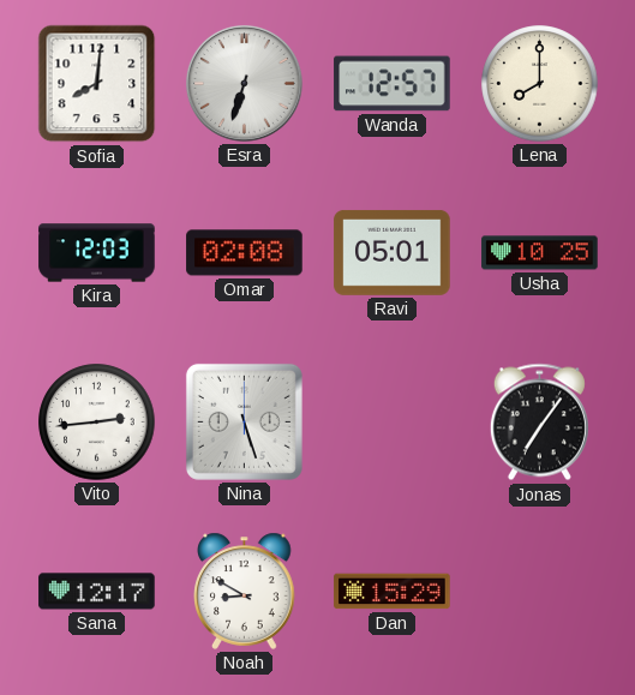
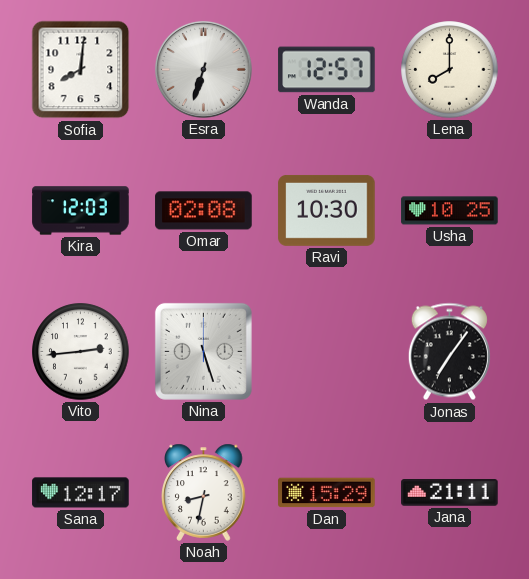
Ravi: 05:01 -> 10:30 (327, 210)
Noah: 8:50 -> 8:32 (204, 492)
Jana: none -> 21:11 (450, 493)
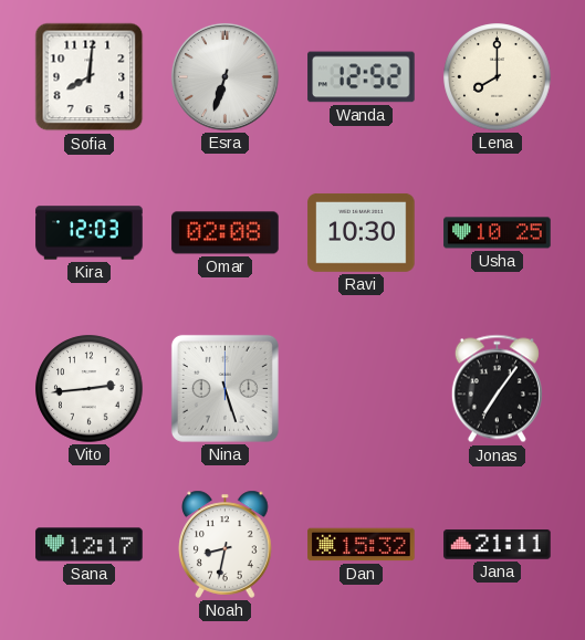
Wanda: 12:57 -> 12:52 (362, 77)
Dan: 15:29 -> 15:32 (362, 545)
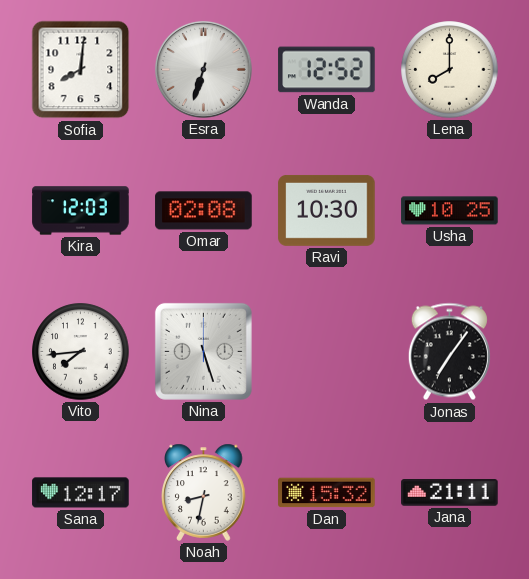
Vito: 2:44 -> 7:44 (81, 352)
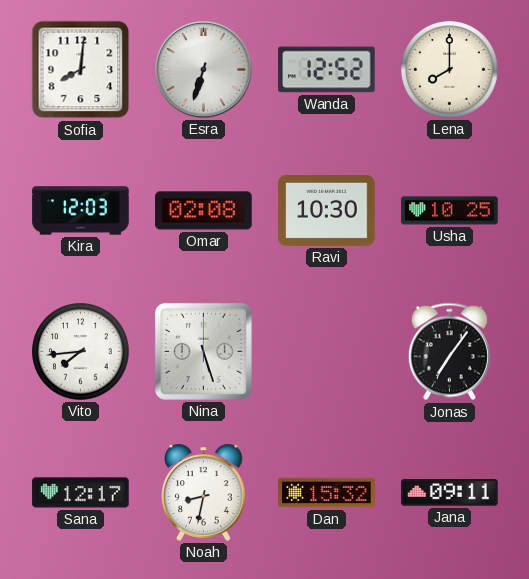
Jana: 21:11 -> 09:11 (450, 493)
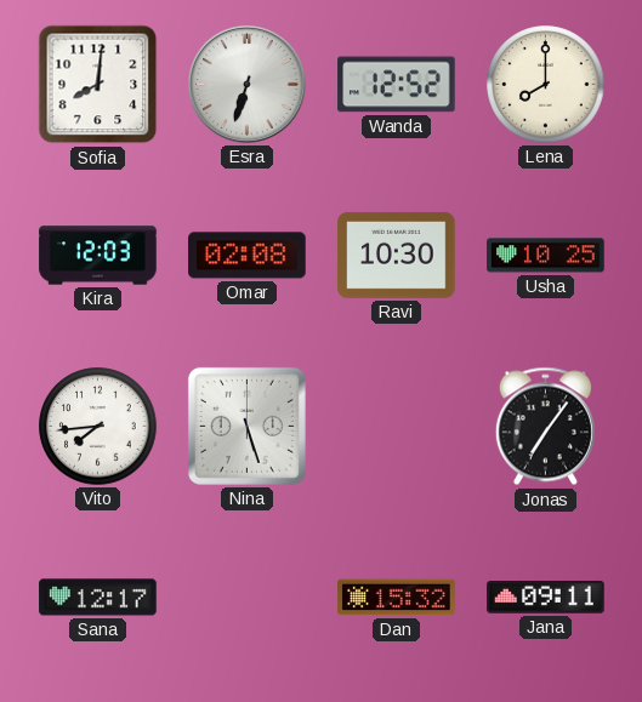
Noah: 8:32 -> none (204, 492)
